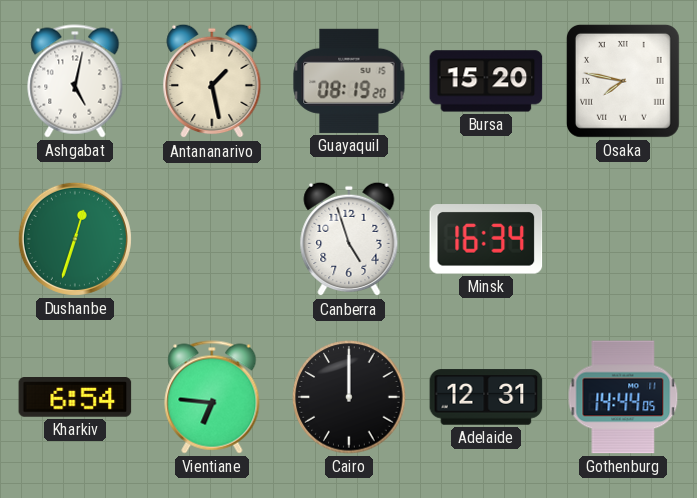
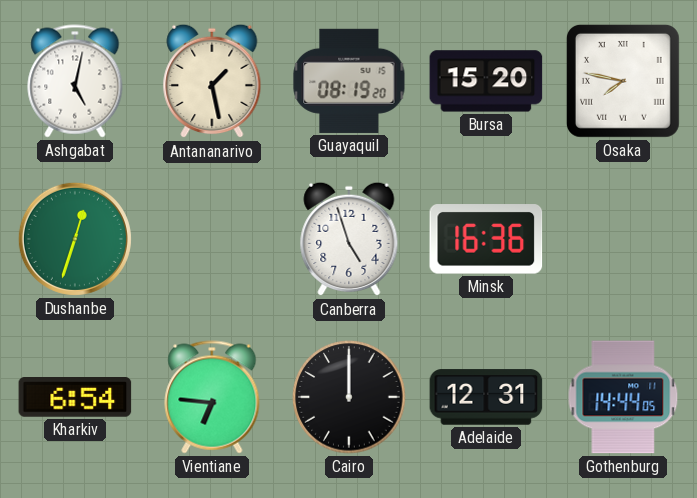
Minsk: 16:34 -> 16:36 (486, 239)
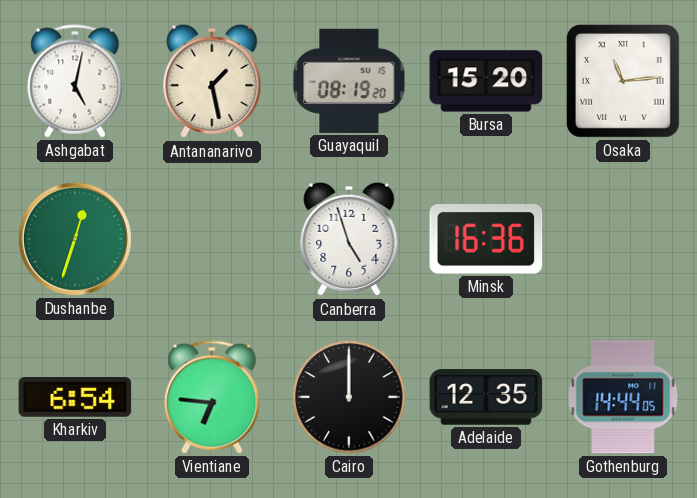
Osaka: 7:47 -> 11:14 (623, 81)
Adelaide: 12:31 -> 12:35 (486, 397)
